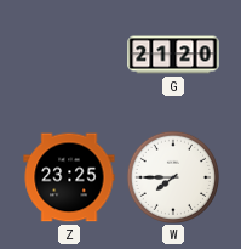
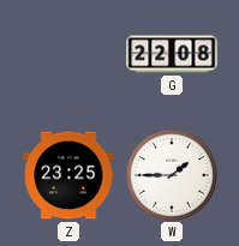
G: 21:20 -> 22:08 (172, 54)
W: 7:45 -> 1:45 (171, 174)
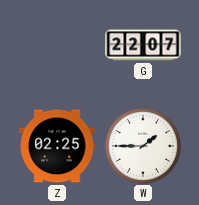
G: 22:08 -> 22:07 (143, 45)
Z: 23:25 -> 02:25 (57, 146)
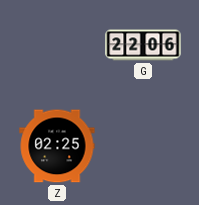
G: 22:07 -> 22:06 (143, 45)
W: 1:45 -> none (142, 145)
